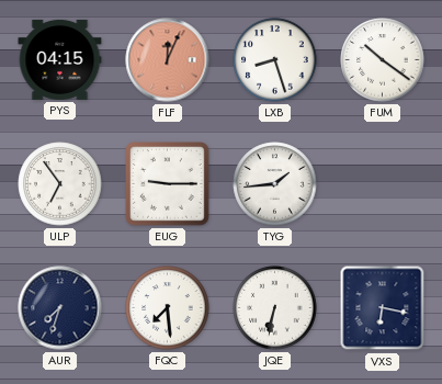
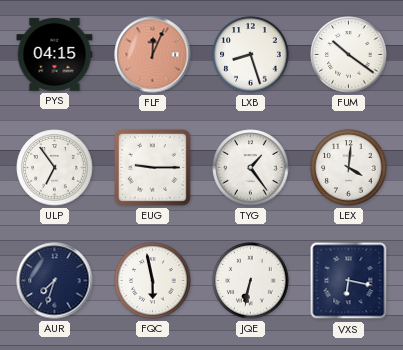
TYG: 1:44 -> 1:24 (251, 168)
LEX: none -> 4:01 (349, 168)
FQC: 7:29 -> 5:58 (153, 281)
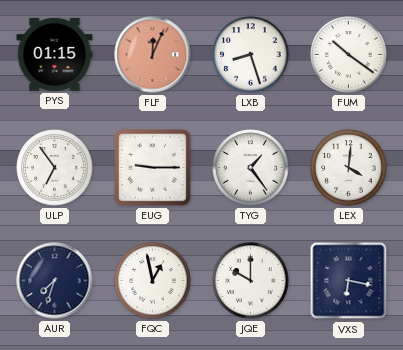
PYS: 04:15 -> 01:15 (55, 54)
FQC: 5:58 -> 12:58 (153, 281)
JQE: 6:32 -> 10:00 (251, 281)
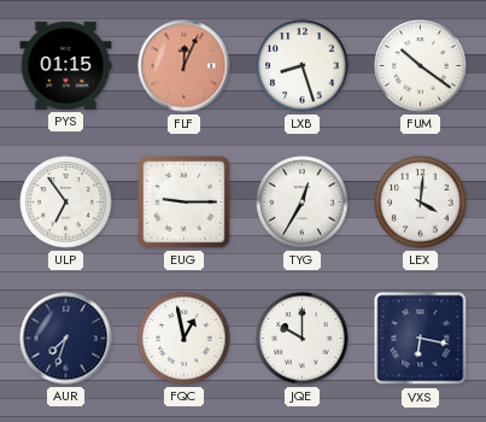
TYG: 1:24 -> 12:35 (303, 203)
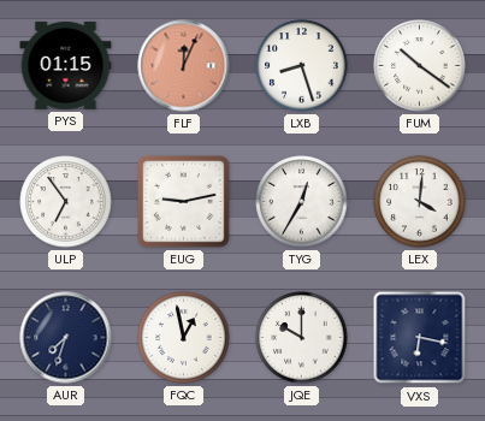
EUG: 9:15 -> 9:13 (184, 202)
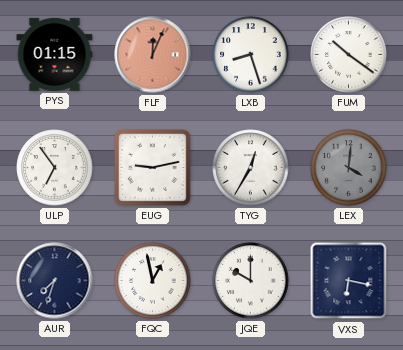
LEX dial: white -> grey (349, 168)
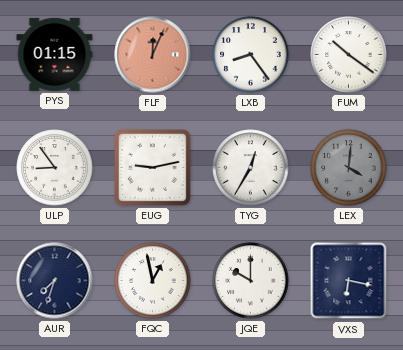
LXB: 8:27 -> 8:24 (251, 55)
ULP: 6:54 -> 8:54 (55, 168)
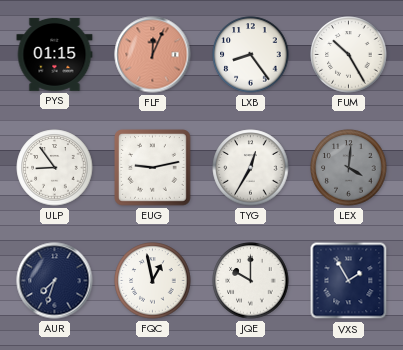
FUM: 10:21 -> 10:25 (349, 55)
VXS: 6:17 -> 1:55 (349, 281)
